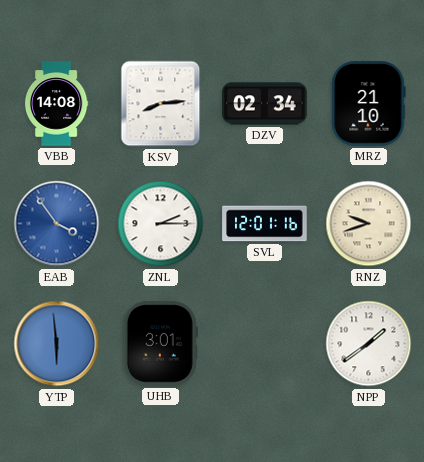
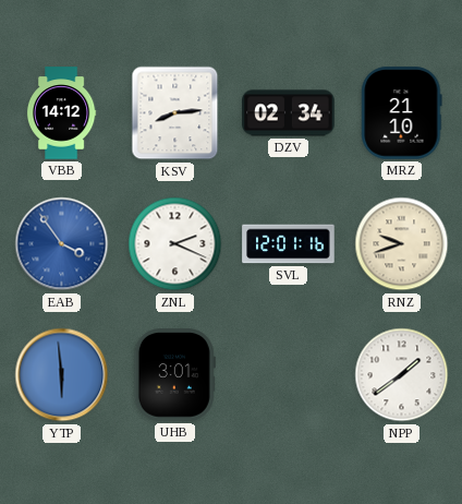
VBB: 14:08 -> 14:12 (61, 113)
ZNL: 2:15 -> 2:19 (175, 244)
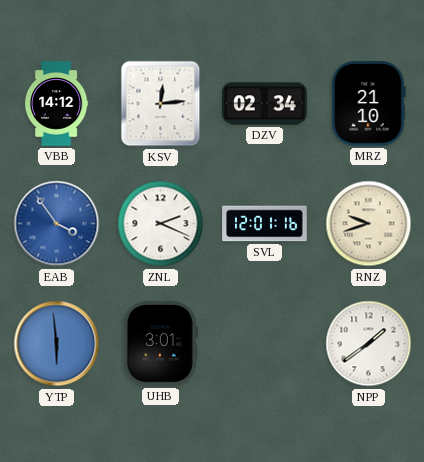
KSV: 8:14 -> 12:14 (161, 104)
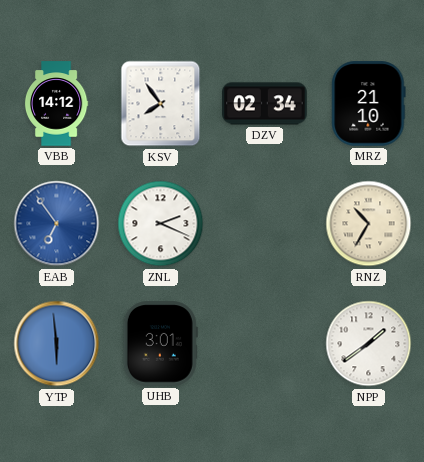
KSV: 12:14 -> 7:54 (161, 104)
EAB: 3:54 -> 6:54 (57, 224)
SVL: 12:01 -> none (265, 224)
RNZ: 9:42 -> 10:35 (369, 224)
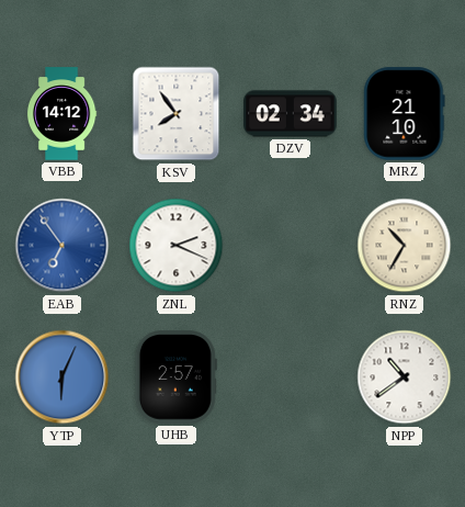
YTP: 5:59 -> 6:04 (63, 378)
UHB: 3:01 -> 2:57 (175, 378)
NPP: 1:39 -> 10:39 (405, 378)
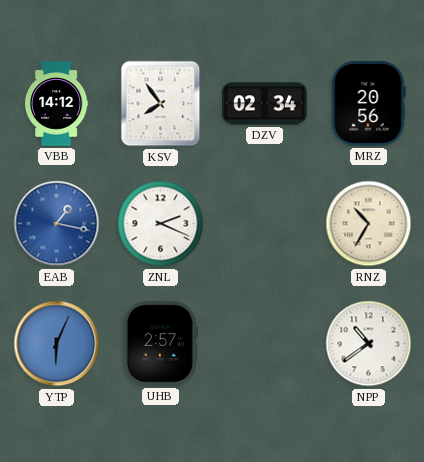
MRZ: 21:10 -> 20:56 (369, 104)
EAB: 6:54 -> 1:17 (57, 224)
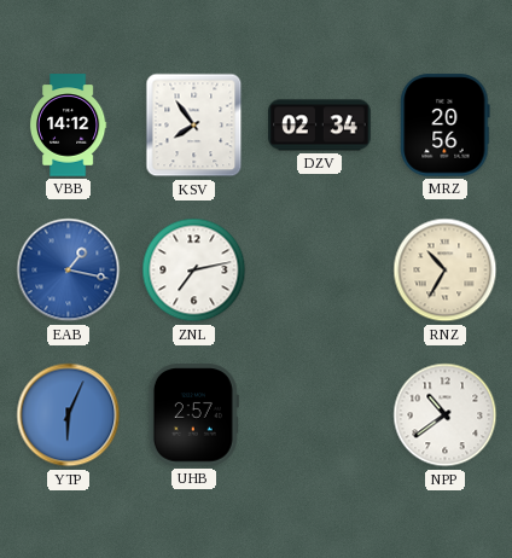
ZNL: 2:19 -> 7:13 (194, 271)
